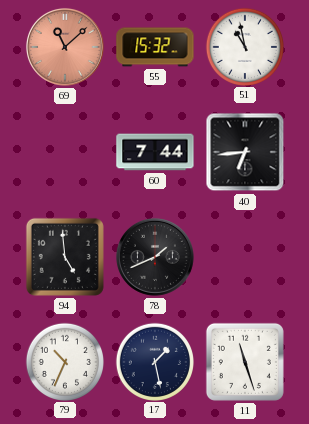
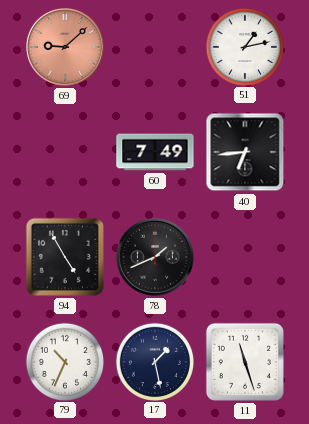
69: 11:08 -> 9:08 (65, 47)
55: 15:32 -> none (155, 47)
51: 10:58 -> 1:13 (244, 46)
60: 7:44 -> 7:49 (155, 152)
94: 4:59 -> 4:55 (65, 257)
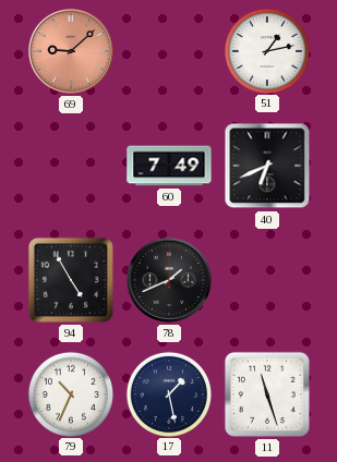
40: 6:44 -> 6:41 (267, 166)
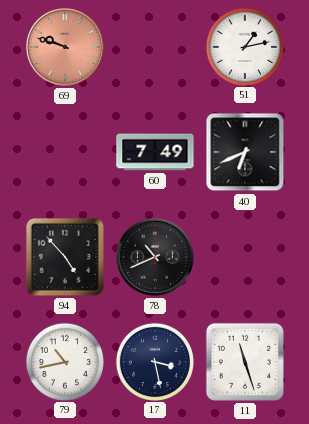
69: 9:08 -> 9:48 (65, 47)
94: 4:55 -> 4:53 (65, 257)
78: 1:41 -> 10:41 (155, 257)
79: 10:34 -> 10:43 (64, 361)
17: 1:28 -> 3:28 (154, 361)
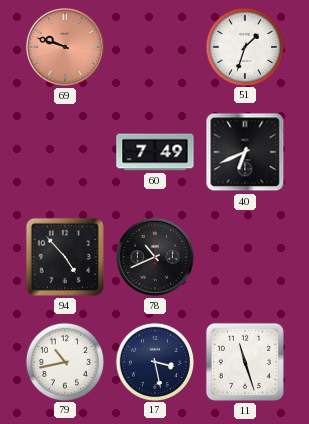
51: 1:13 -> 1:33 (244, 46)
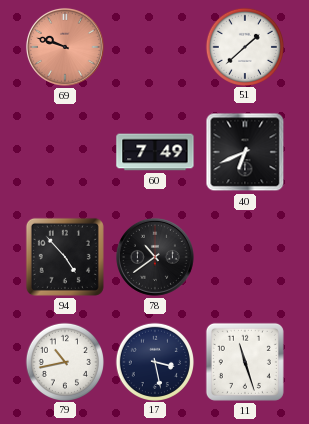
51: 1:33 -> 1:38 (244, 46)
78: 10:41 -> 10:39 (155, 257)
